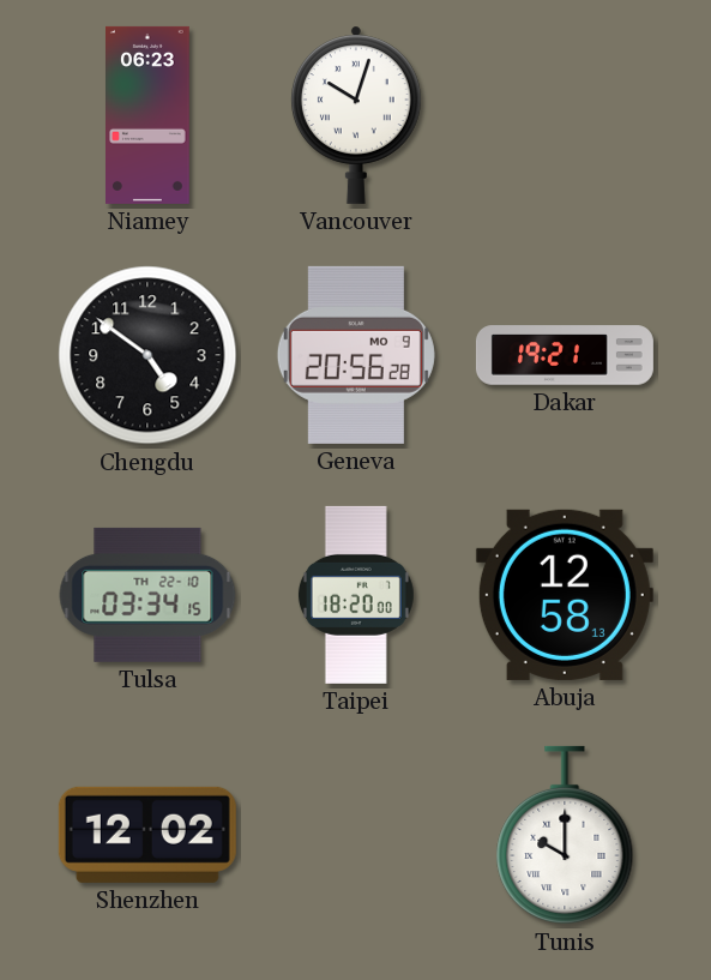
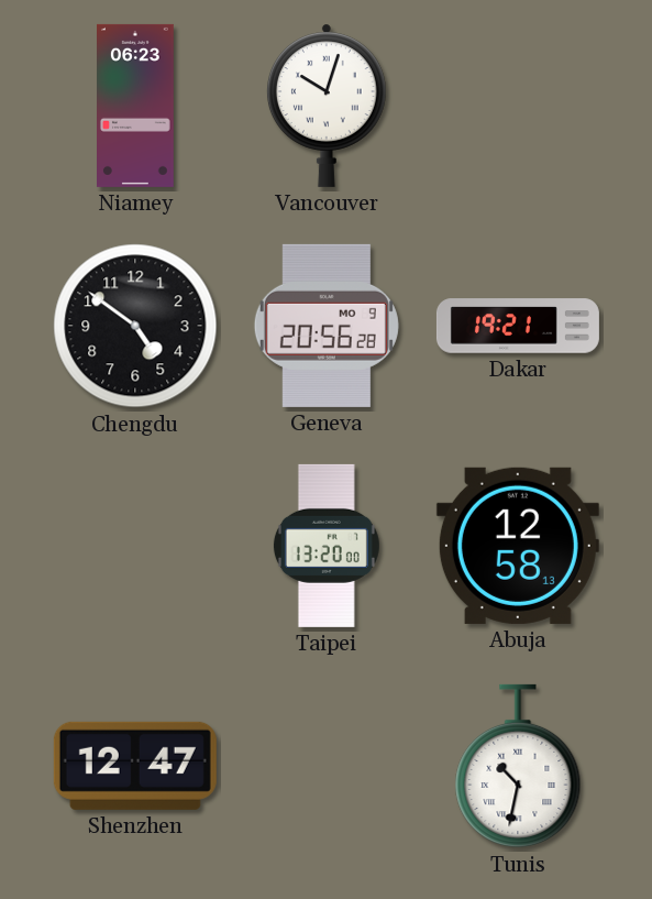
Tulsa: 03:34 -> none (147, 595)
Taipei: 18:20 -> 13:20 (327, 546)
Shenzhen: 12:02 -> 12:47 (135, 766)
Tunis: 10:00 -> 10:32 (518, 766)
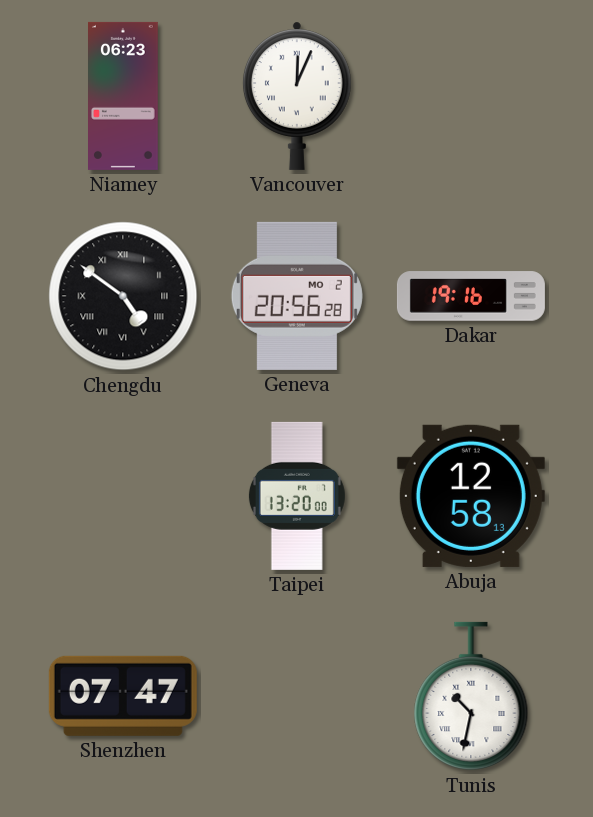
Vancouver: 10:03 -> 12:04 (297, 96)
Chengdu numerals: Arabic -> Roman (123, 296)
Geneva date: MO 9 -> MO 2 (297, 296)
Dakar: 19:21 -> 19:16 (471, 296)
Shenzhen: 12:47 -> 07:47 (123, 696)
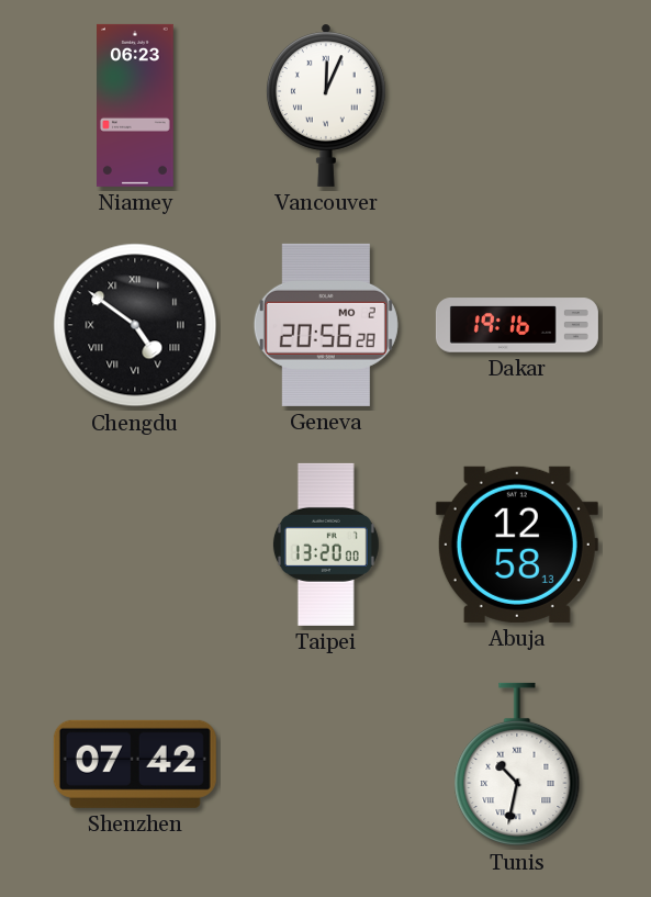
Shenzhen: 07:47 -> 07:42 (135, 764)
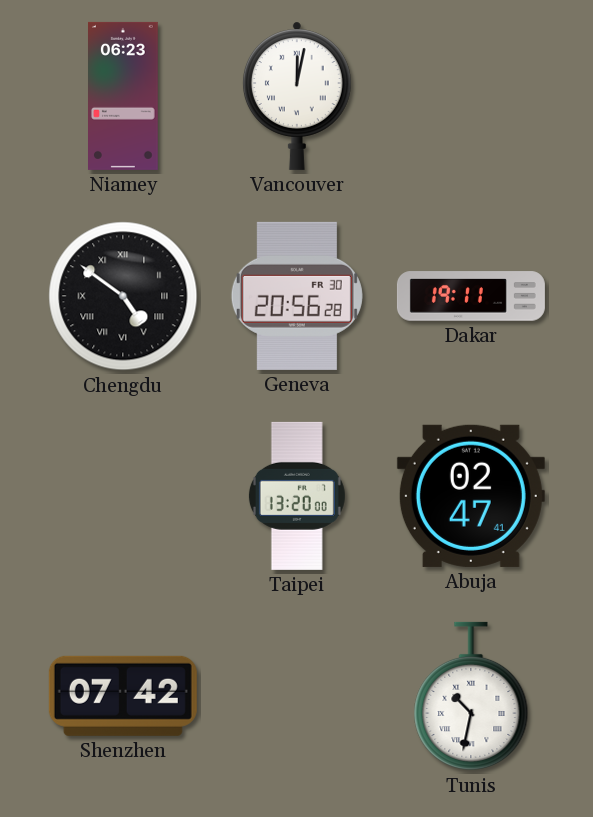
Vancouver: 12:04 -> 12:02 (297, 96)
Geneva date: MO 2 -> FR 30 (297, 296)
Dakar: 19:16 -> 19:11 (471, 296)
Abuja: 12:58 -> 02:47 (471, 496)
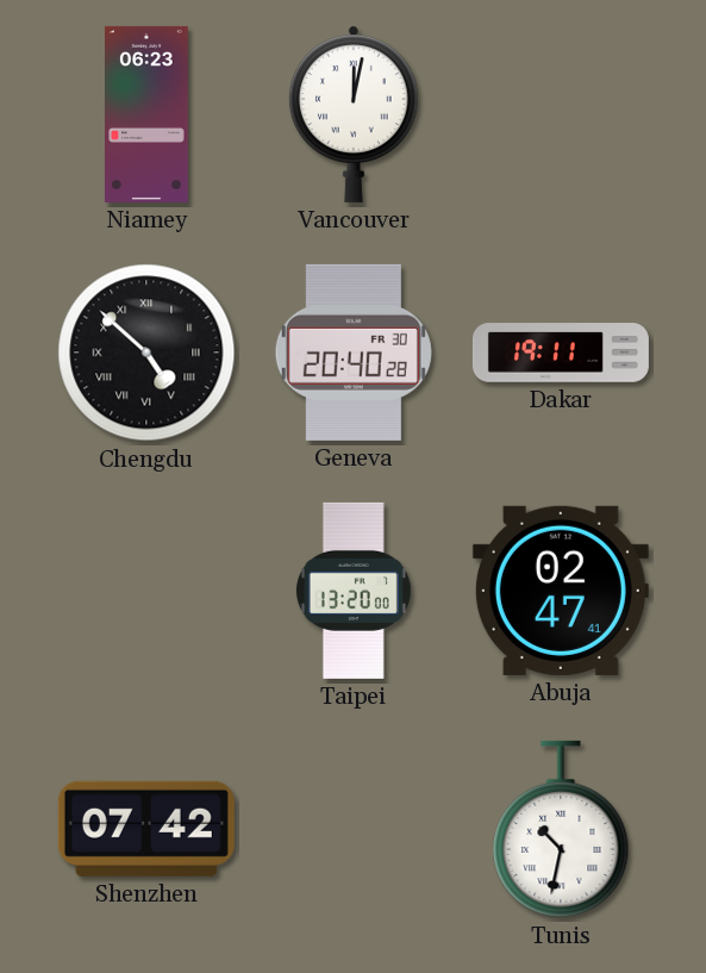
Chengdu: 4:51 -> 4:52 (146, 353)
Geneva: 20:56 -> 20:40 (354, 353)
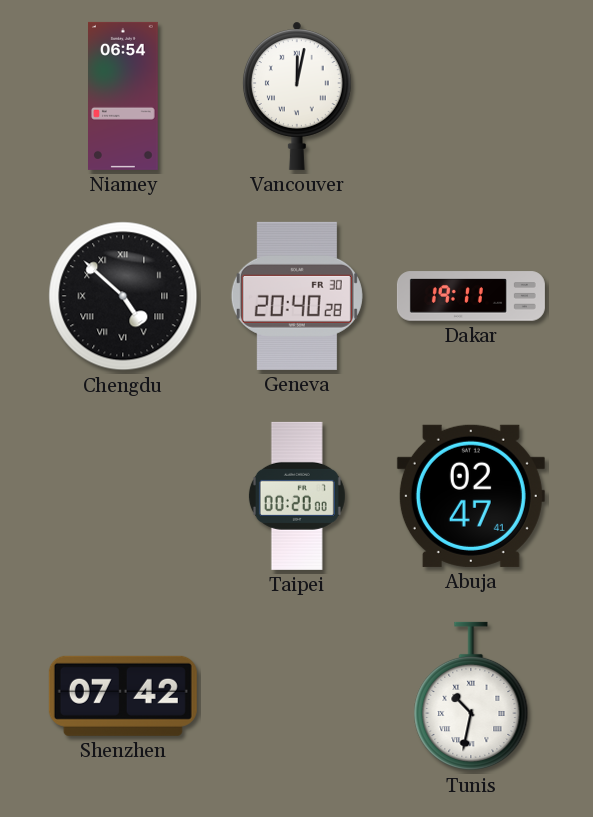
Niamey: 06:23 -> 06:54 (124, 96)
Taipei: 13:20 -> 00:20 (297, 496)
